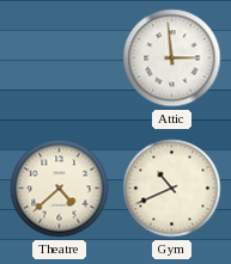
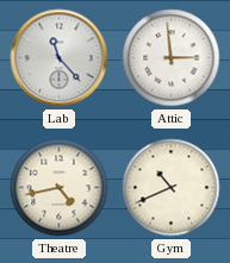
Lab: none -> 11:23 (60, 58)
Theatre: 4:38 -> 4:43 (60, 188)
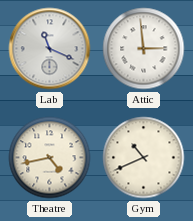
Lab: 11:23 -> 11:19 (50, 49)
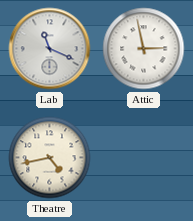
Attic: 2:59 -> 2:58 (144, 49)
Gym: 10:41 -> none (144, 158)
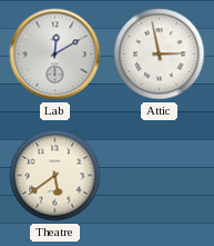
Lab: 11:19 -> 12:10 (55, 55)
Theatre: 4:43 -> 5:39 (55, 176)
